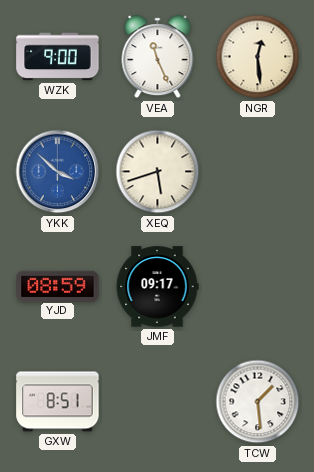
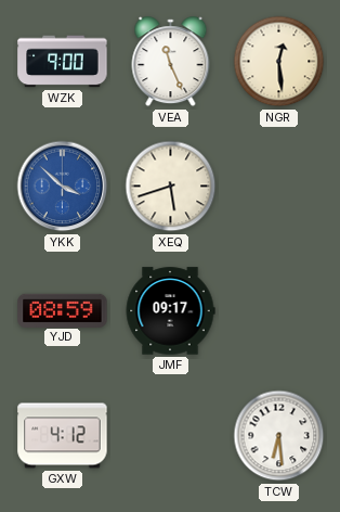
GXW: 8:51 -> 4:12 (63, 436)
TCW: 1:29 -> 6:29 (279, 436)
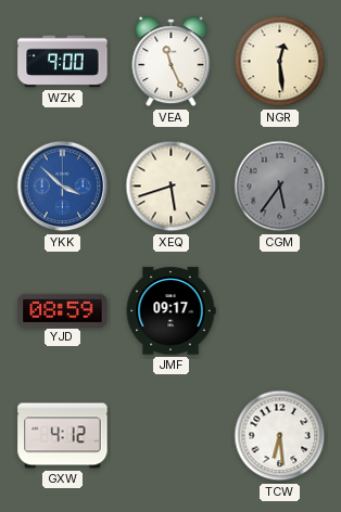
CGM: none -> 5:36 (280, 187)
